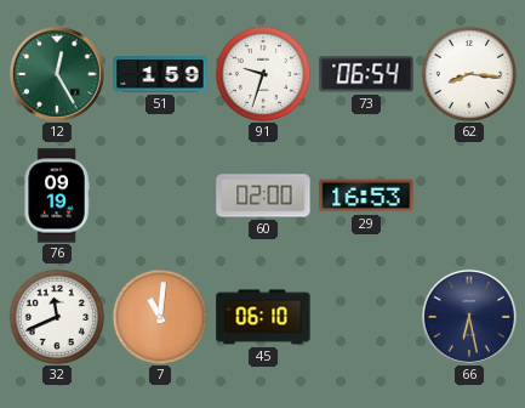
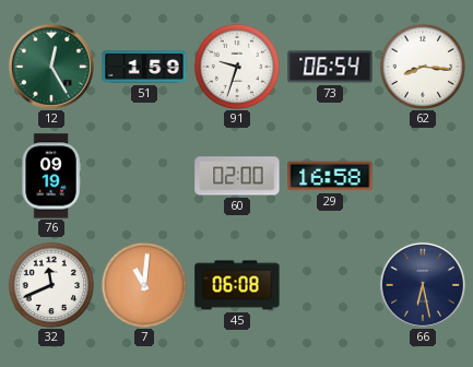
29: 16:53 -> 16:58 (330, 176)
45: 06:10 -> 06:08 (237, 285)
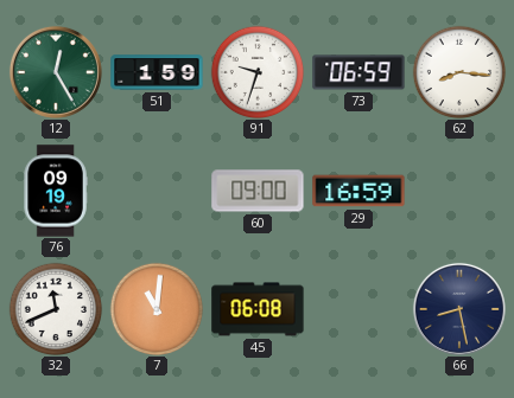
73: 06:54 -> 06:59 (358, 72)
60: 02:00 -> 09:00 (258, 191)
29: 16:58 -> 16:59 (358, 191)
66: 6:28 -> 8:28 (459, 309)
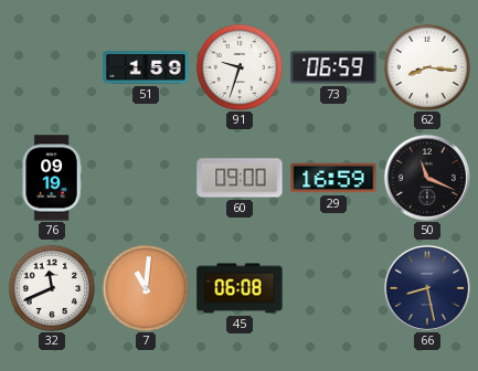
12: 12:25 -> none (56, 72)
50: none -> 11:19 (427, 178)
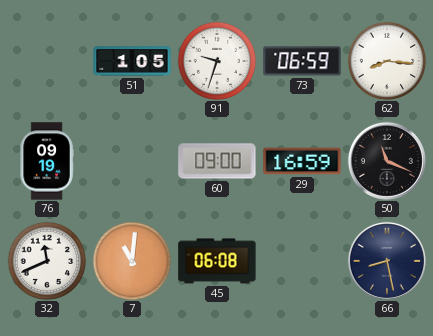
51: 1:59 -> 1:05 (132, 61)
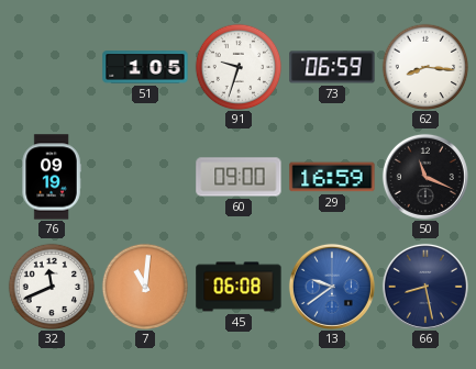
13: none -> 9:39 (332, 287)
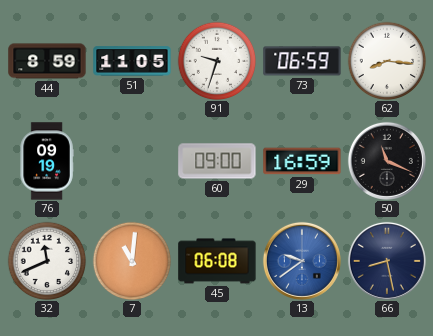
44: none -> 8:59 (47, 61)
51: 1:05 -> 11:05 (132, 61)
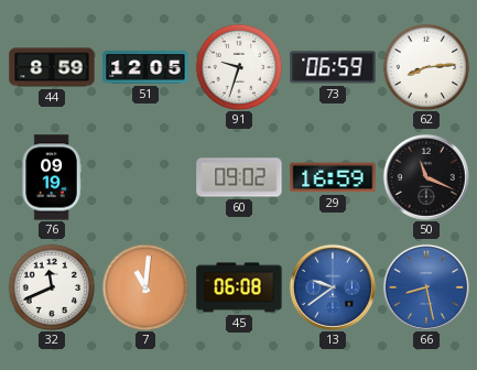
51: 11:05 -> 12:05 (145, 67)
62: 8:16 -> 8:14 (426, 67)
60: 09:00 -> 09:02 (239, 177)
66 dial: navy -> blue (426, 287)
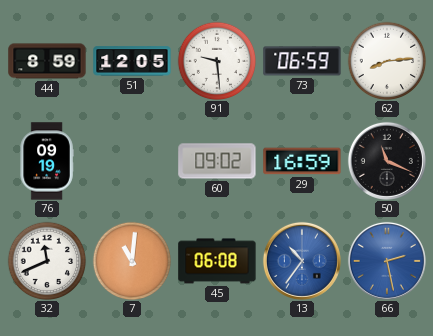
91: 9:33 -> 9:29 (217, 61)
13: 9:39 -> 10:36 (302, 261)
66: 8:28 -> 2:28 (387, 261)
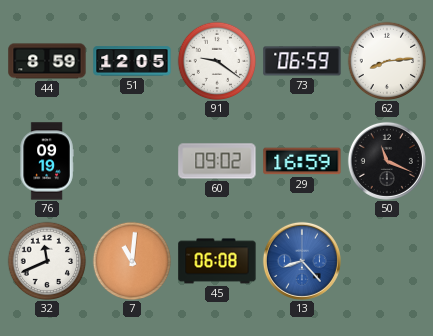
91: 9:29 -> 9:21 (217, 61)
13: 10:36 -> 8:23 (302, 261)
66: 2:28 -> none (387, 261)
